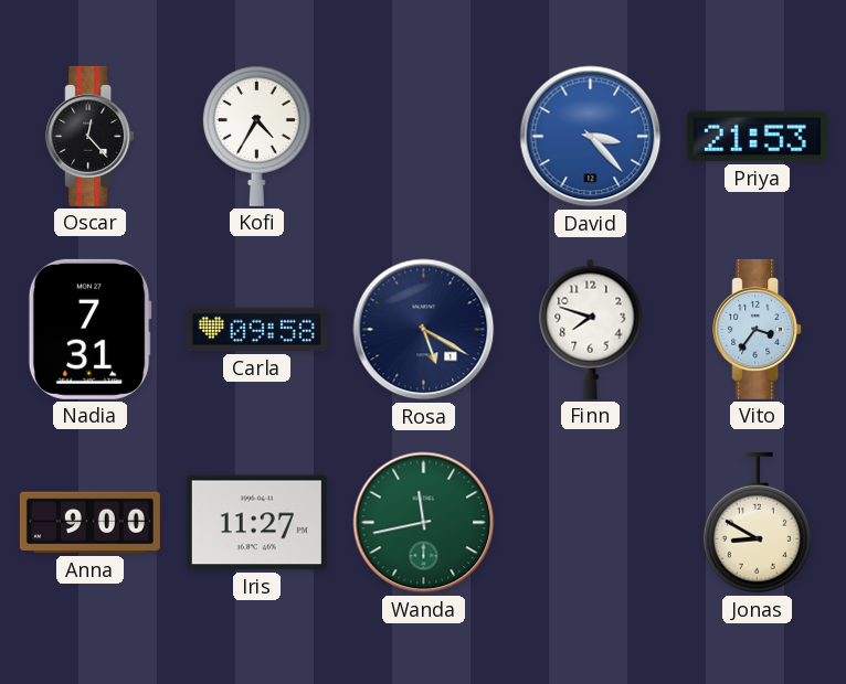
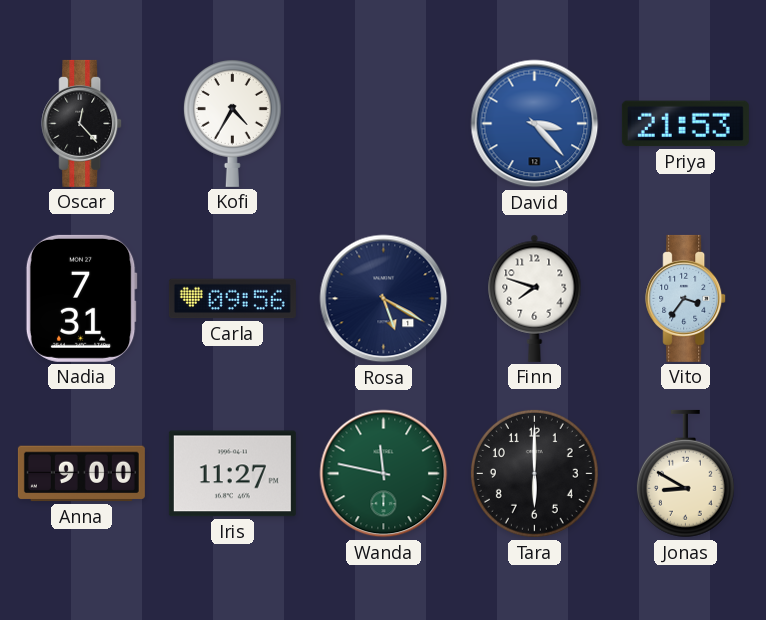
Carla: 09:58 -> 09:56 (232, 299)
Wanda: 11:43 -> 11:47 (384, 474)
Tara: none -> 6:00 (534, 473)
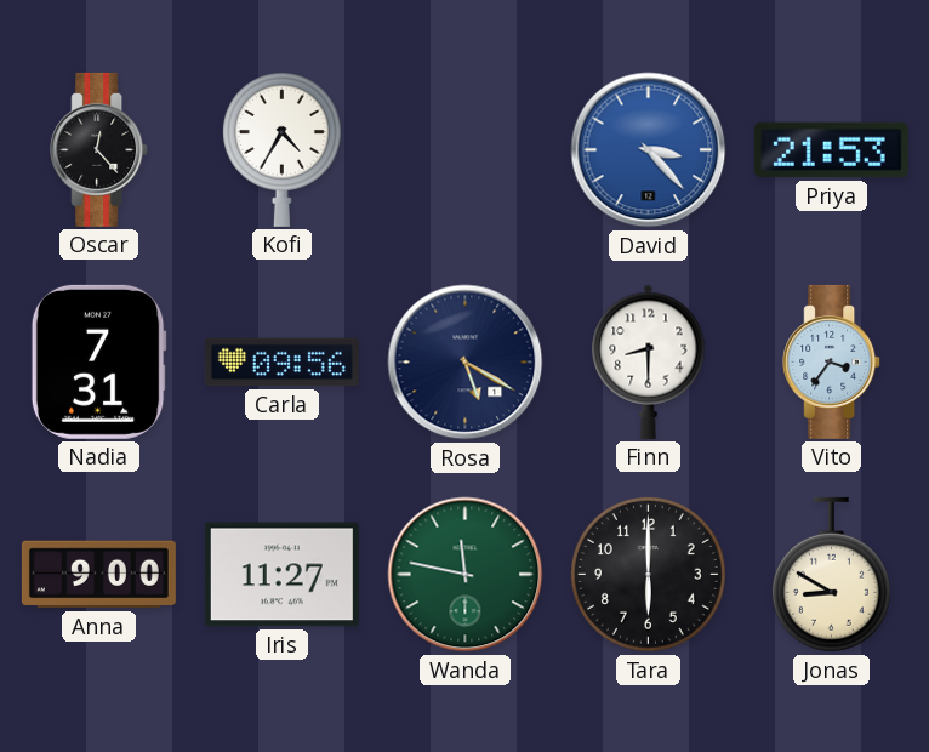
Finn: 7:48 -> 8:30 (649, 361)
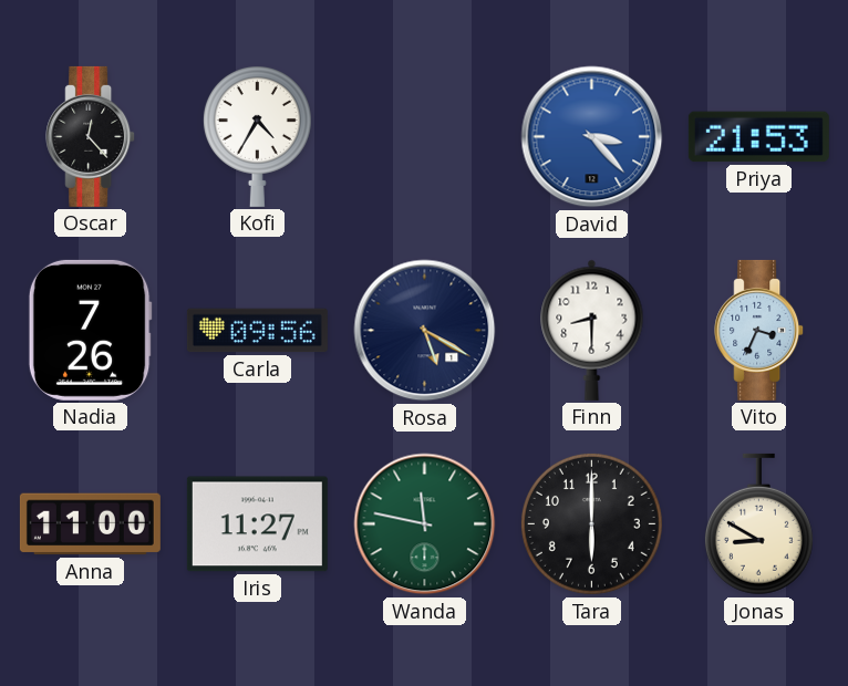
Nadia: 7:31 -> 7:26 (90, 330)
Vito: 3:36 -> 3:34 (759, 330)
Anna: 9:00 -> 11:00 (90, 524)
